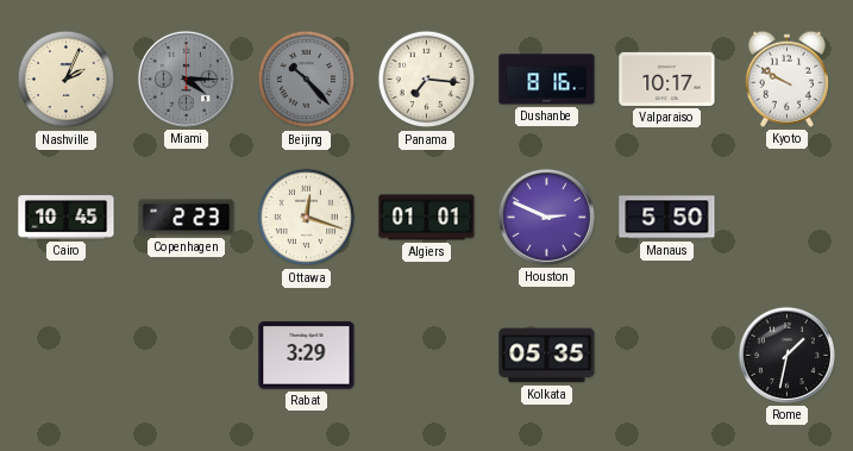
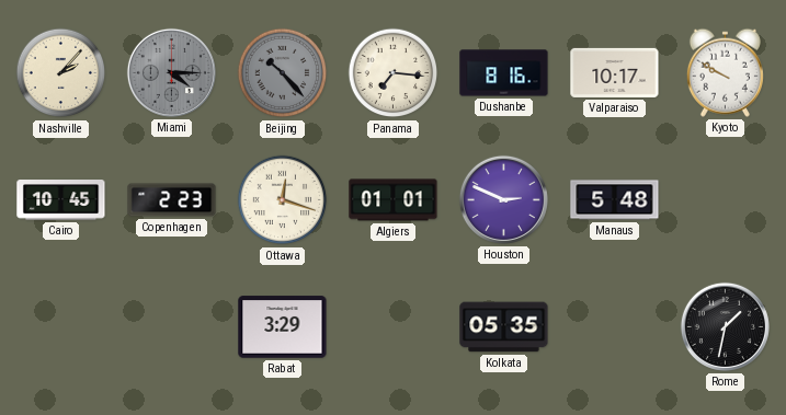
Nashville: 2:04 -> 2:07 (61, 73)
Manaus: 5:50 -> 5:48 (615, 200)
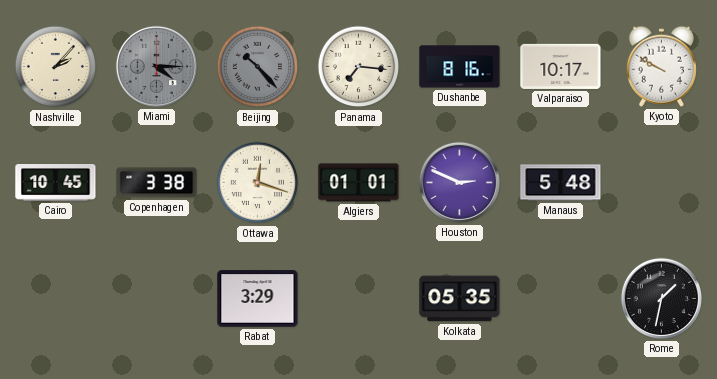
Copenhagen: 2:23 -> 3:38 (157, 183)
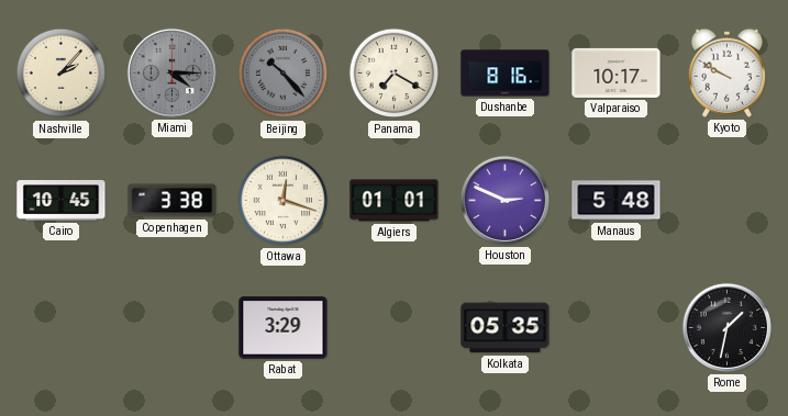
Panama: 7:16 -> 7:20 (395, 74)
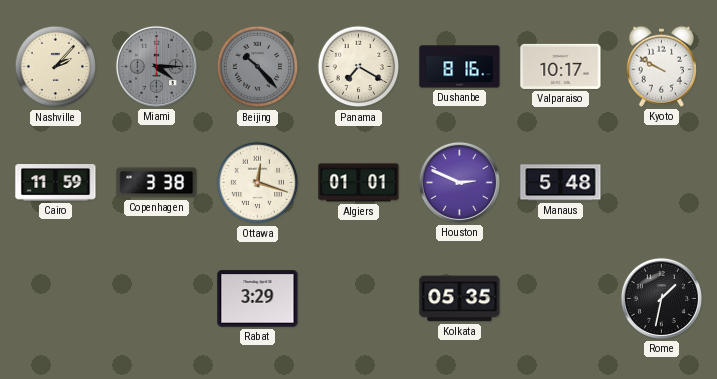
Cairo: 10:45 -> 11:59 (56, 183)
